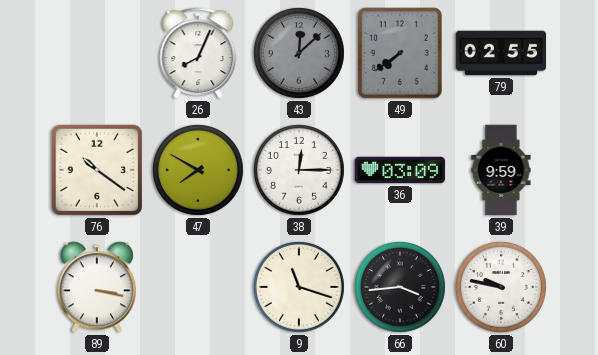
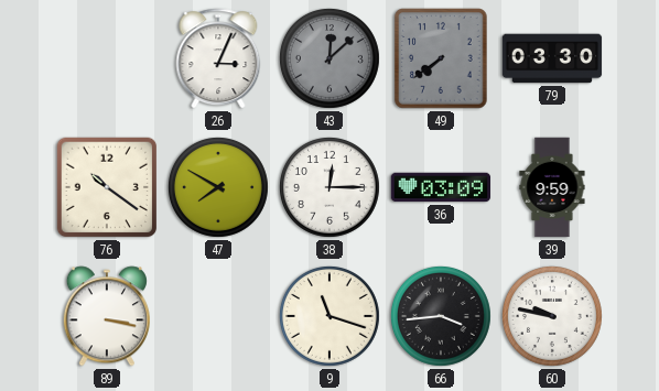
26: 8:04 -> 3:04 (218, 58)
79: 02:55 -> 03:30 (552, 58)
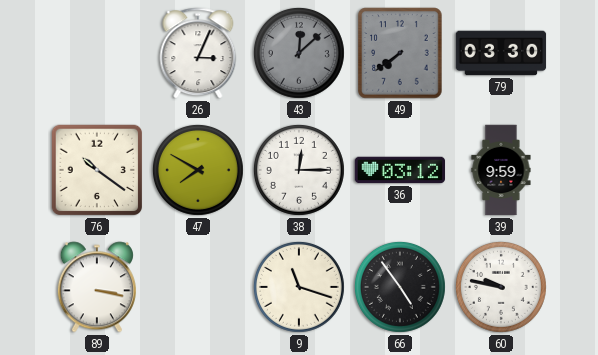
36: 03:09 -> 03:12 (400, 170)
66: 3:44 -> 4:54 (400, 287)
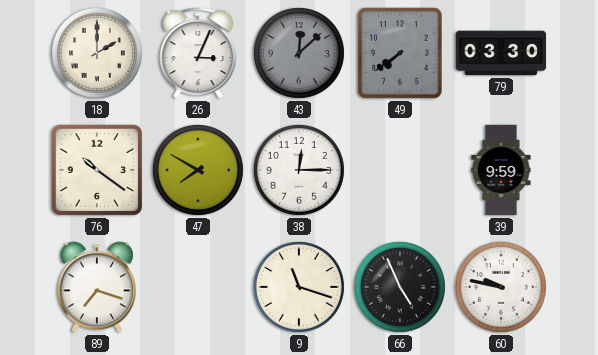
18: none -> 2:00 (97, 53)
36: 03:12 -> none (400, 170)
89: 3:17 -> 7:18 (97, 287)
66: 4:54 -> 4:56 (400, 287)
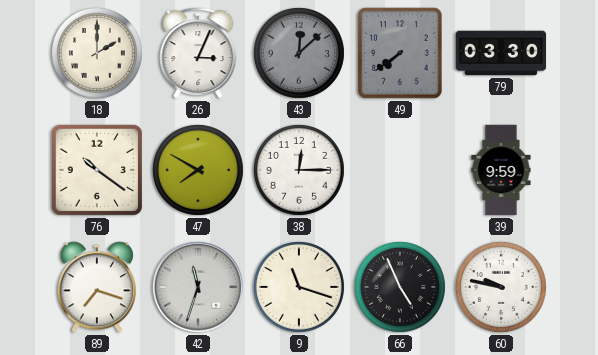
42: none -> 11:33 (198, 287)
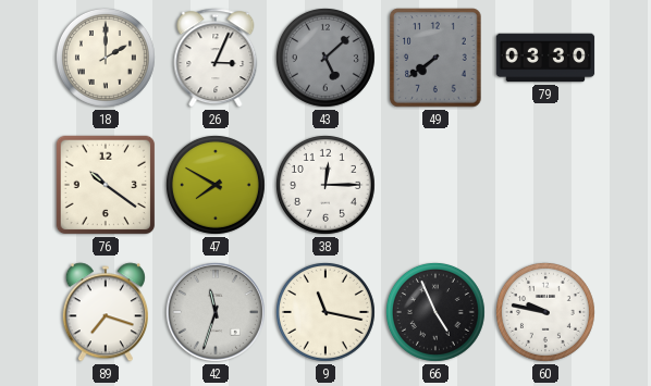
43: 12:08 -> 5:08 (325, 58)
39: 9:59 -> none (501, 170)
9: 11:18 -> 11:17 (325, 312)
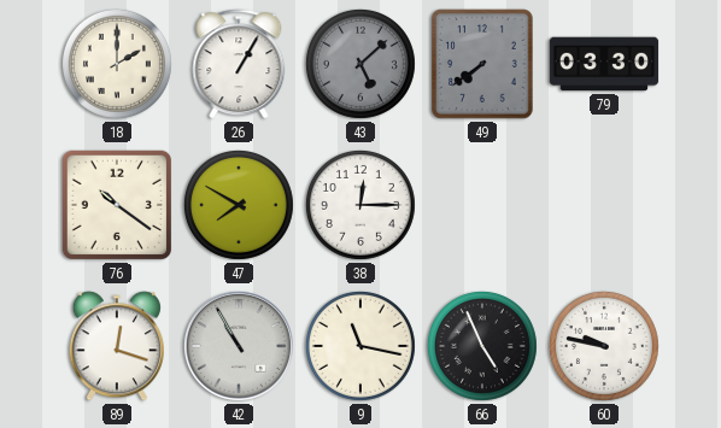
26: 3:04 -> 1:05 (239, 64)
89: 7:18 -> 12:18 (117, 346)
42: 11:33 -> 10:55 (239, 346)
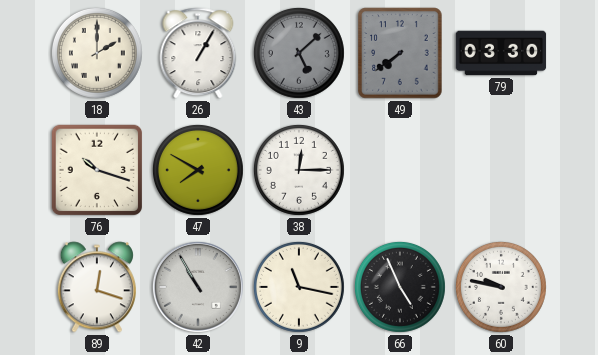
76: 10:21 -> 10:18 (97, 170)
